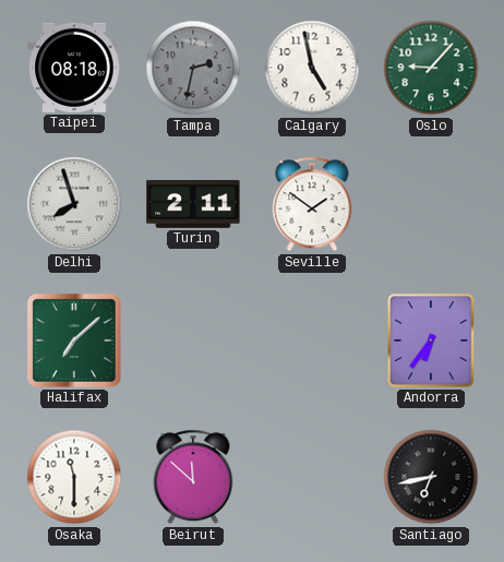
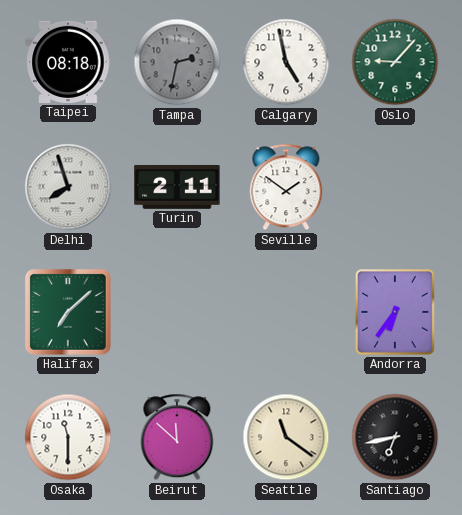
Seattle: none -> 11:21 (286, 437)
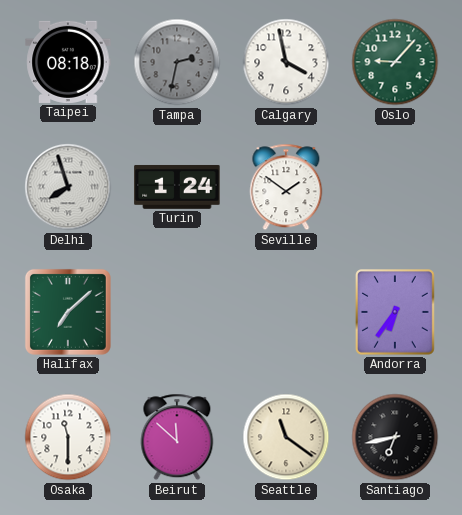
Calgary: 4:58 -> 3:58 (286, 62)
Turin: 2:11 -> 1:24 (177, 187)
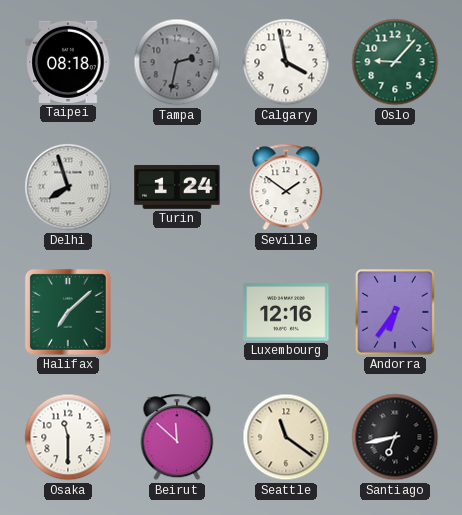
Luxembourg: none -> 12:16 (286, 312)
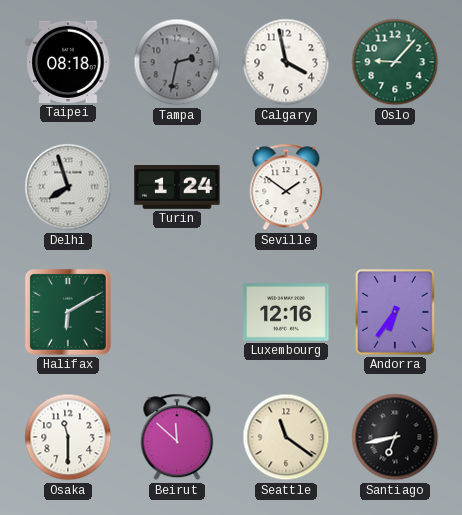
Halifax: 7:08 -> 6:10 (68, 312)
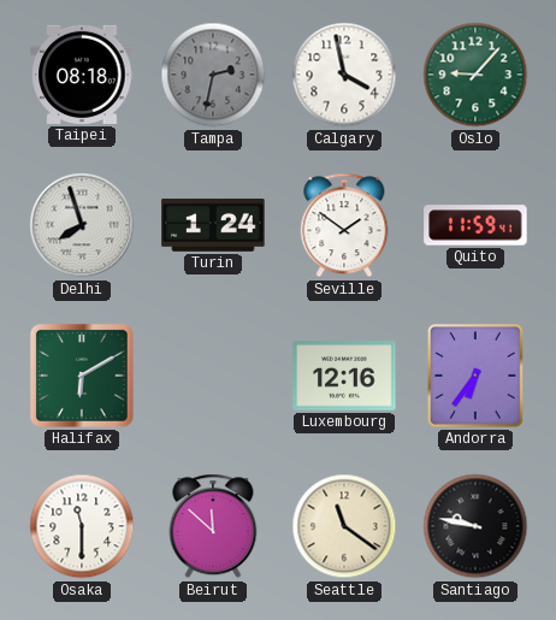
Quito: none -> 11:59 (475, 225)
Santiago: 6:43 -> 9:47 (475, 526)
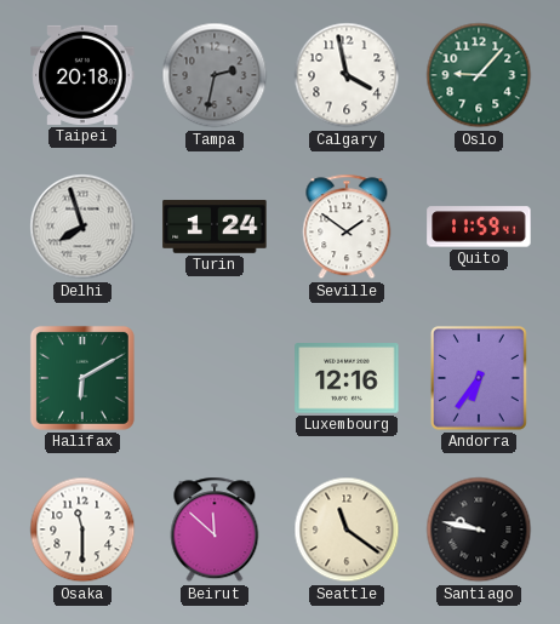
Taipei: 08:18 -> 20:18 (82, 75)
